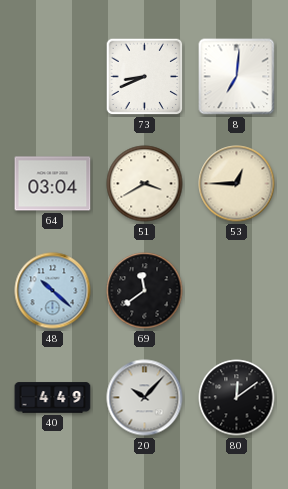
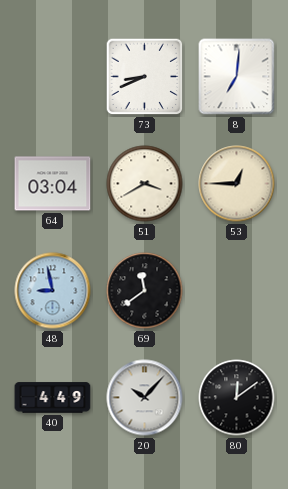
48: 10:22 -> 8:58 (53, 291)
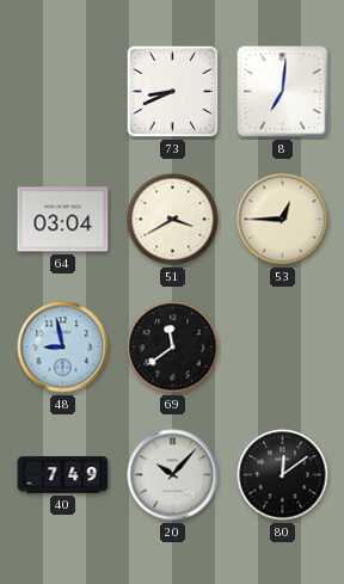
40: 4:49 -> 7:49 (63, 475)
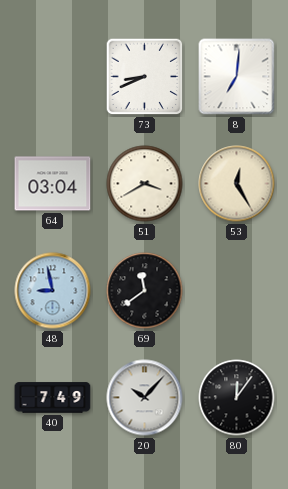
53: 12:45 -> 12:25 (237, 184)
80: 12:09 -> 12:06 (237, 398)
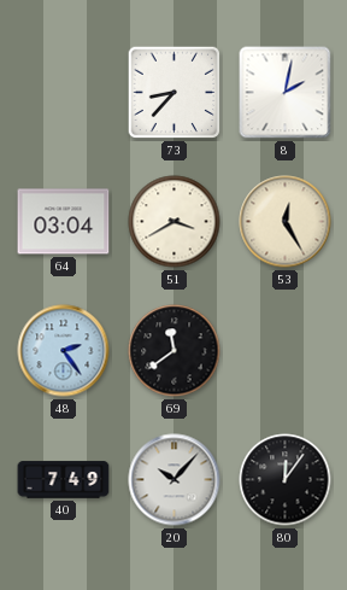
73: 8:41 -> 8:37 (175, 93)
8: 7:01 -> 2:02 (286, 93)
48: 8:58 -> 2:24 (64, 351)
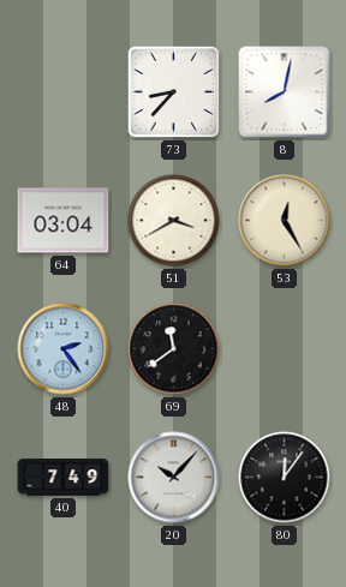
8: 2:02 -> 8:02 (285, 92)
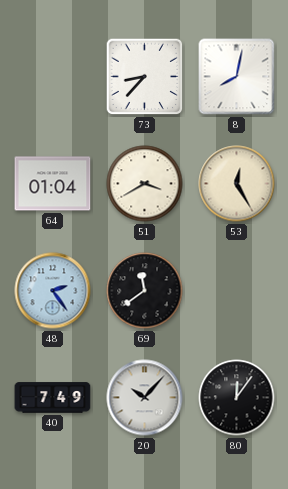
64: 03:04 -> 01:04 (53, 184)
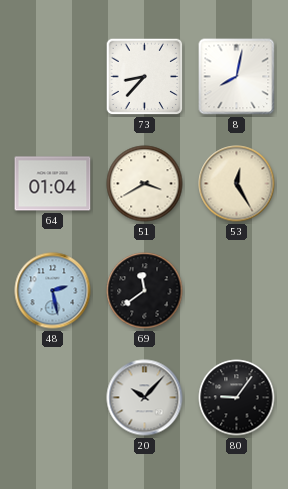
48: 2:24 -> 2:28 (53, 291)
40: 7:49 -> none (53, 398)
80: 12:06 -> 9:06 (237, 398)
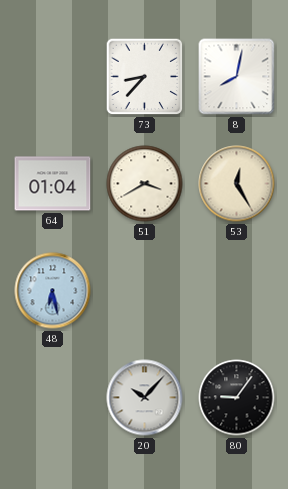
48: 2:28 -> 6:28 (53, 291)
69: 11:39 -> none (145, 291)
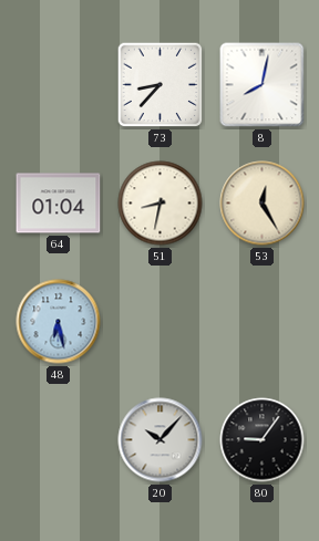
51: 3:40 -> 8:32 (161, 204)
